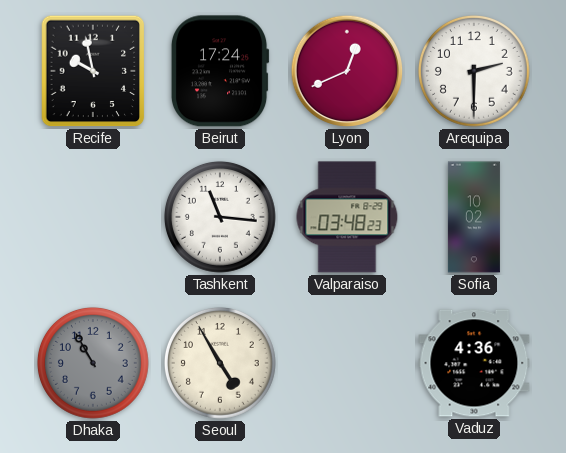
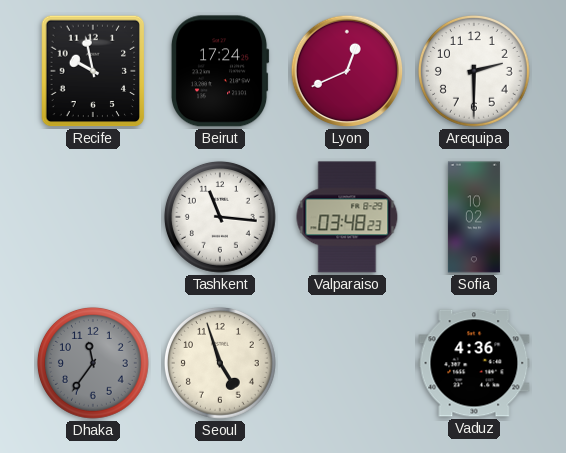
Dhaka: 10:55 -> 11:36 (93, 363)
Seoul: 4:55 -> 4:57 (220, 363)
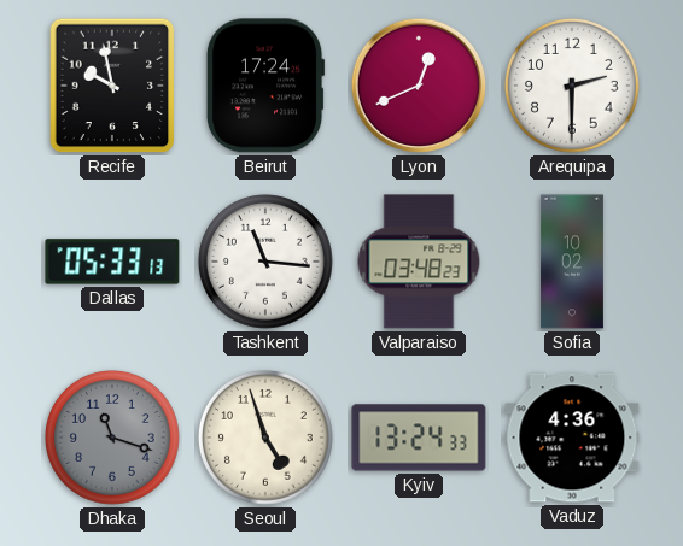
Dallas: none -> 05:33 (112, 262)
Dhaka: 11:36 -> 11:18 (112, 438)
Kyiv: none -> 13:24 (419, 438)
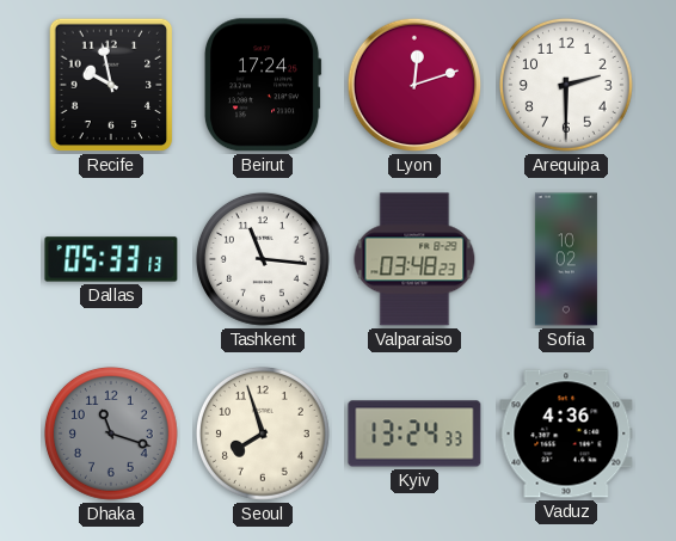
Lyon: 12:41 -> 12:12 (414, 85)
Seoul: 4:57 -> 7:57 (263, 434)
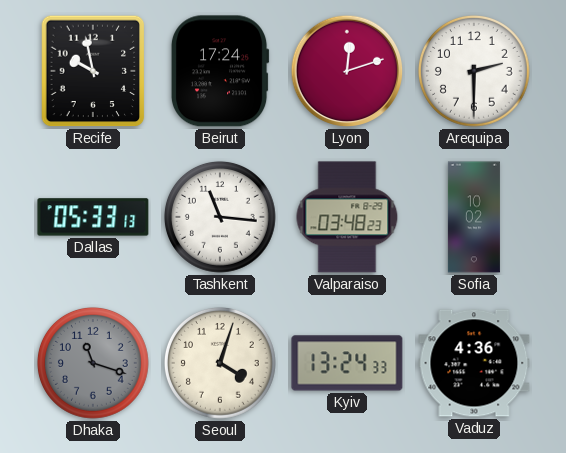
Seoul: 7:57 -> 4:03 (220, 363)
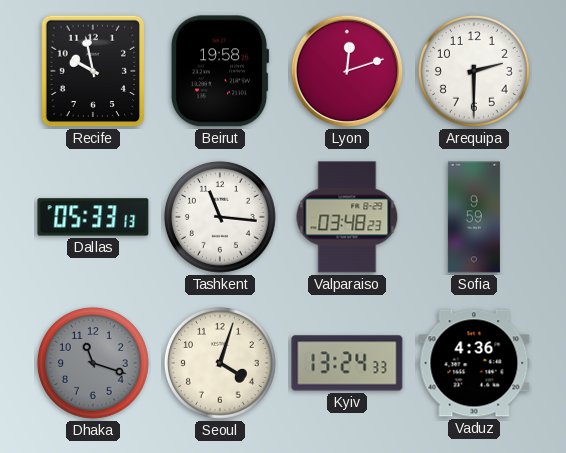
Beirut: 17:24 -> 19:58 (220, 71)
Sofia: 10:02 -> 9:59 (474, 217)
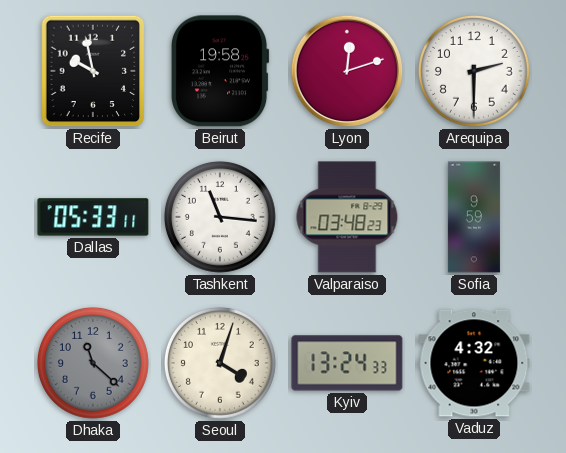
Dallas: 05:33:13 -> 05:33:11 (93, 217)
Dhaka: 11:18 -> 11:22 (93, 363)
Vaduz: 4:36 -> 4:32 (474, 363)
